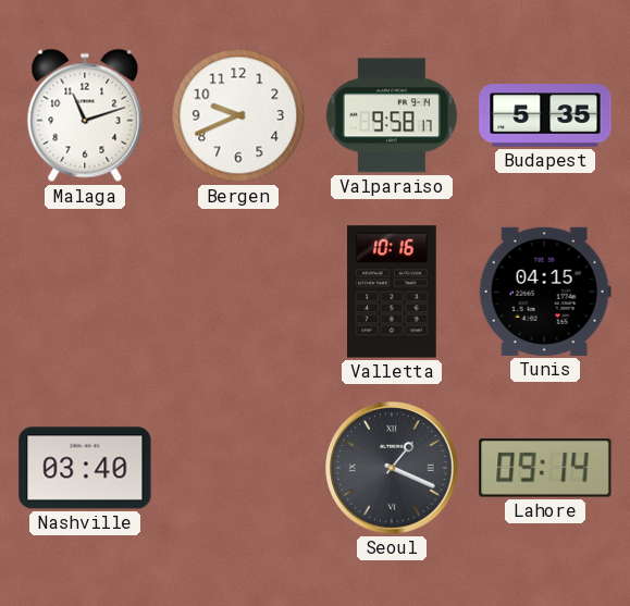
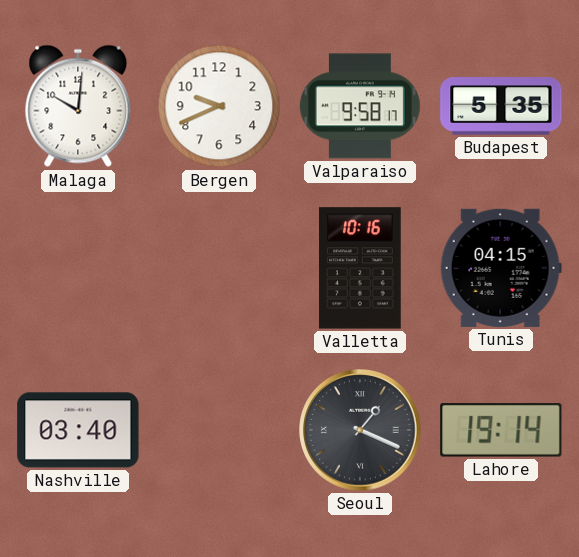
Malaga: 11:12 -> 10:01 (78, 106)
Lahore: 09:14 -> 19:14 (501, 431)
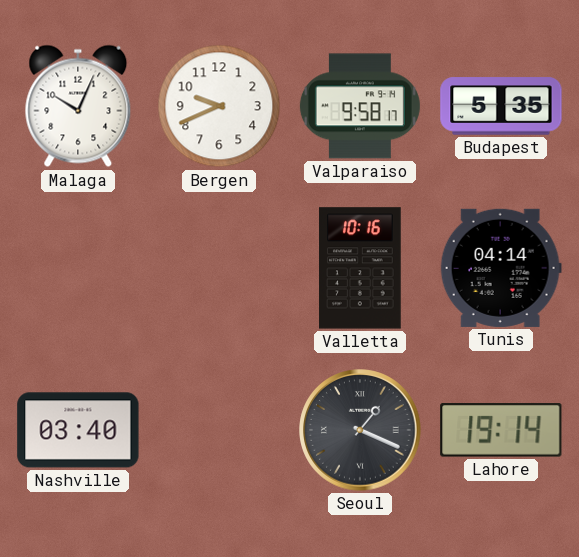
Malaga: 10:01 -> 10:04 (78, 106)
Tunis: 04:15 -> 04:14 (501, 268)
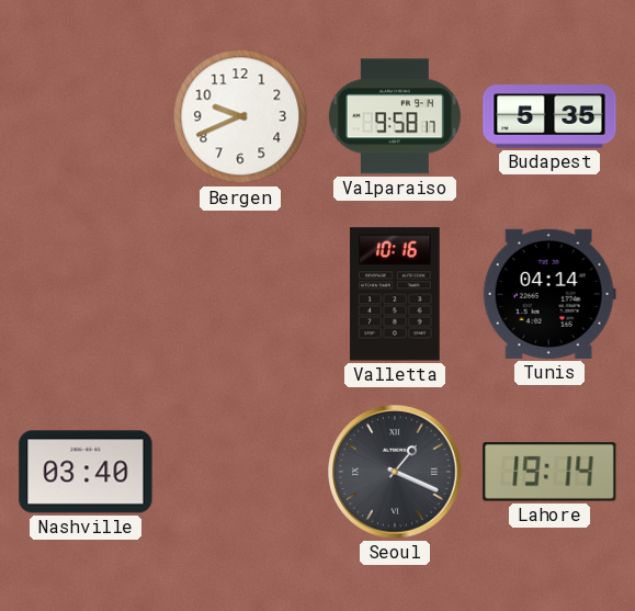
Malaga: 10:04 -> none (78, 106)
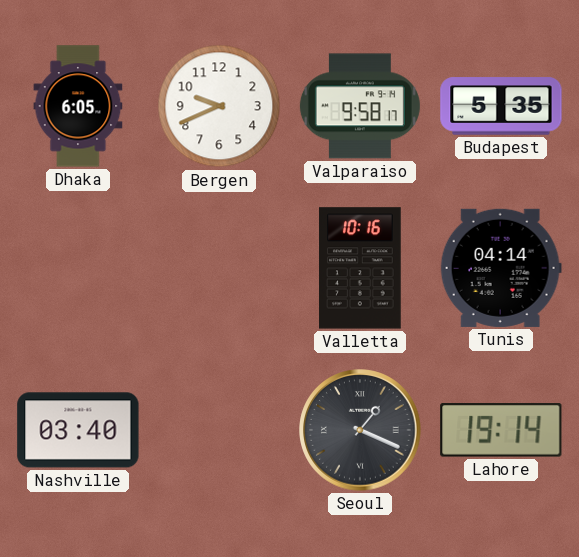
Dhaka: none -> 6:05 (78, 106)
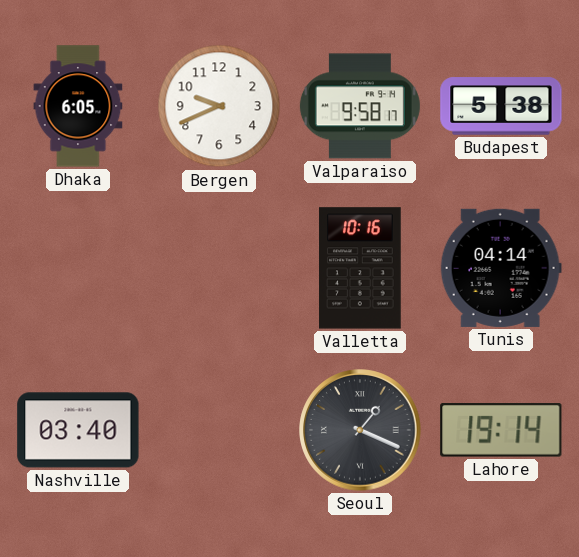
Budapest: 5:35 -> 5:38 (501, 106)
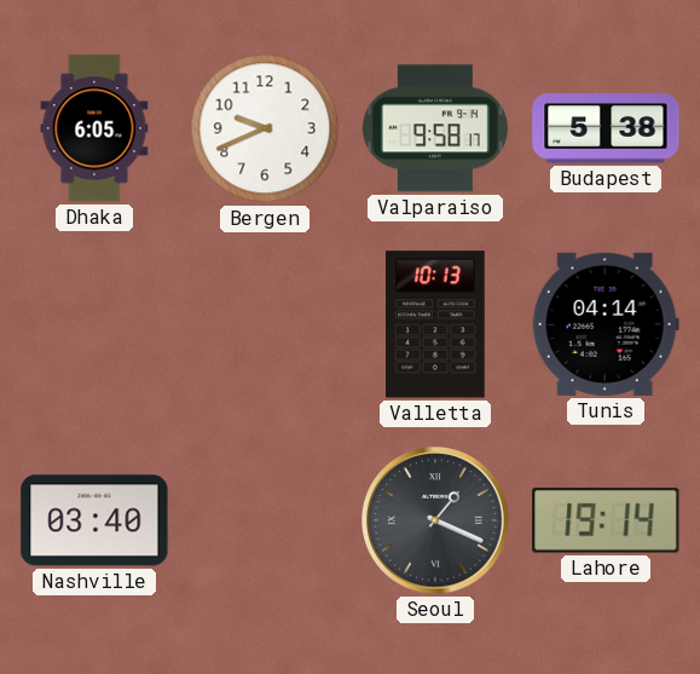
Valletta: 10:16 -> 10:13 (435, 324)
